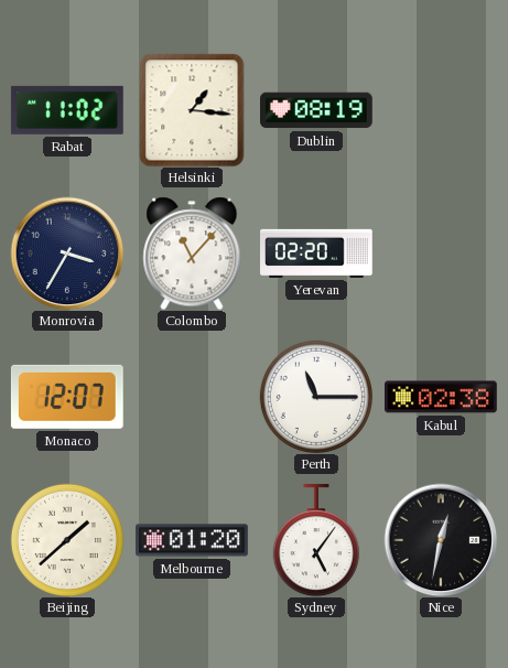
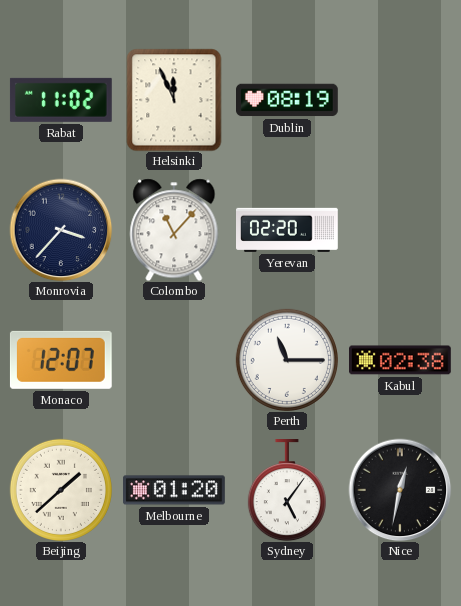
Helsinki: 1:16 -> 11:56 (174, 100)
Monrovia: 3:35 -> 3:37 (61, 230)
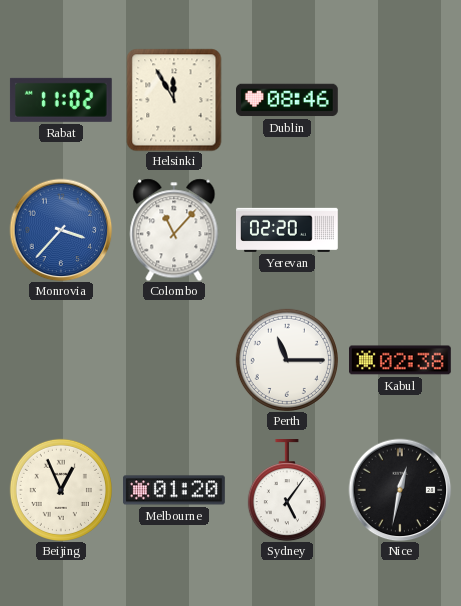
Helsinki: 11:56 -> 11:55 (174, 100)
Dublin: 08:19 -> 08:46 (288, 100)
Monrovia dial: navy -> blue (61, 230)
Monaco: 12:07 -> none (61, 360)
Beijing: 1:38 -> 12:56 (61, 490)
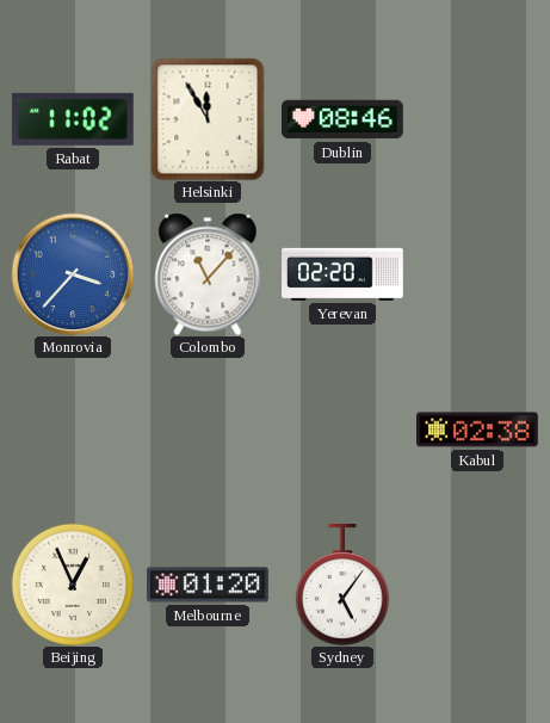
Perth: 11:15 -> none (287, 360)
Nice: 12:32 -> none (400, 490)
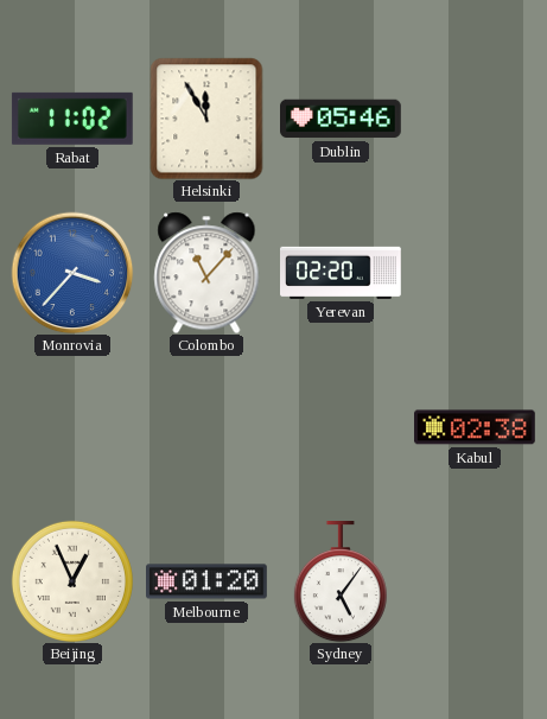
Dublin: 08:46 -> 05:46 (342, 119)
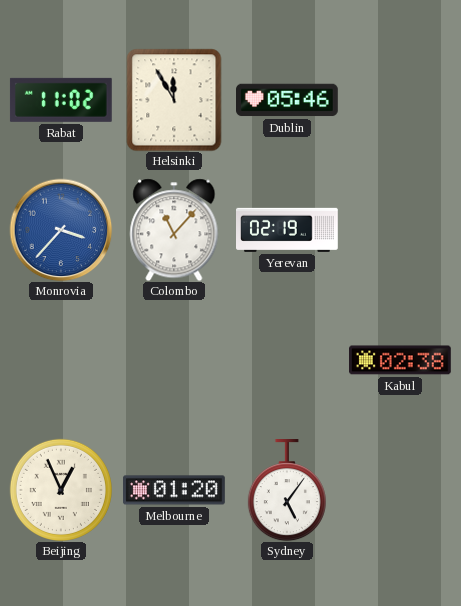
Yerevan: 02:20 -> 02:19 (288, 230)
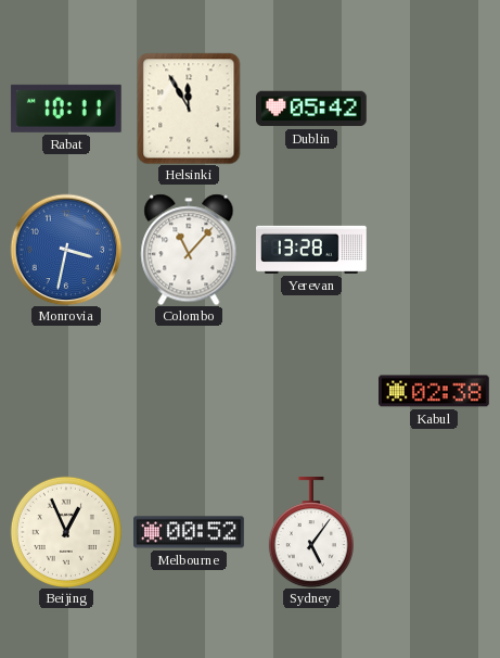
Rabat: 11:02 -> 10:11 (66, 109)
Dublin: 05:46 -> 05:42 (312, 109)
Monrovia: 3:37 -> 3:32 (66, 250)
Yerevan: 02:19 -> 13:28 (312, 250)
Melbourne: 01:20 -> 00:52 (190, 532)
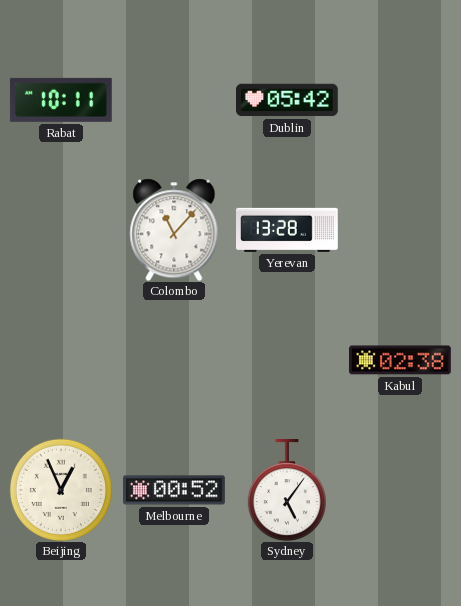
Helsinki: 11:55 -> none (189, 109)
Monrovia: 3:32 -> none (66, 250)
